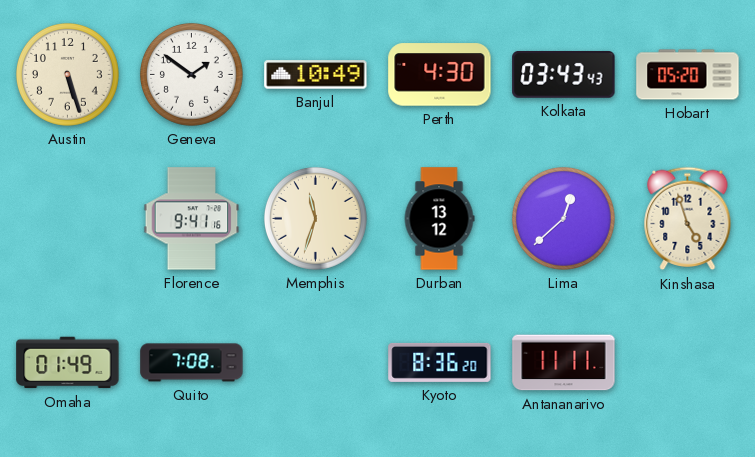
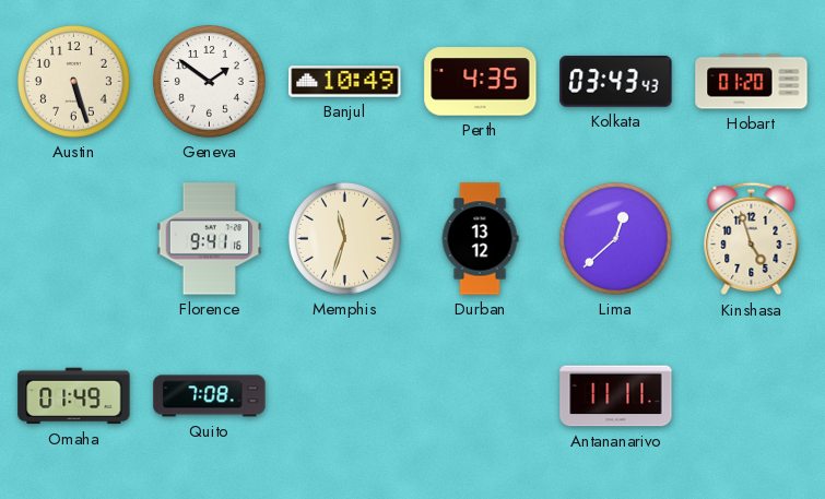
Perth: 4:30 -> 4:35 (481, 82)
Hobart: 05:20 -> 01:20 (752, 82)
Kyoto: 8:36 -> none (440, 362)
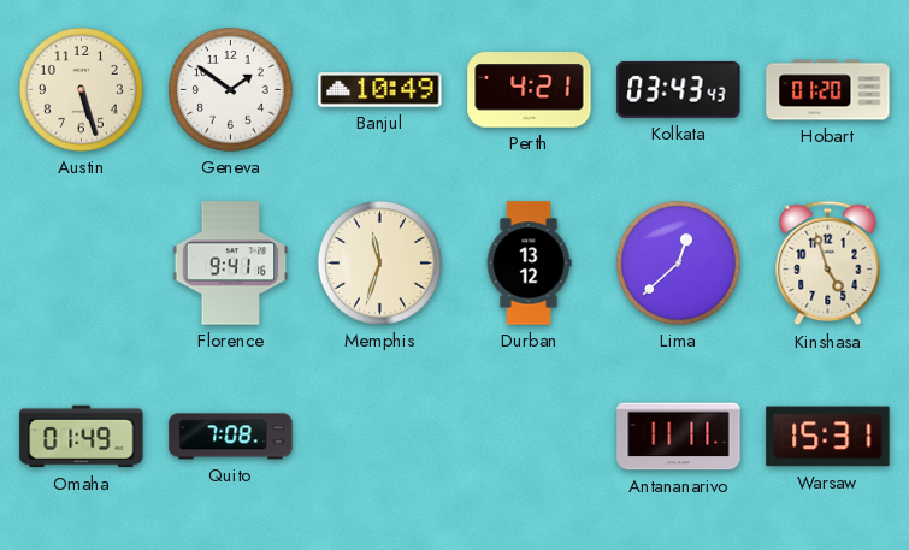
Perth: 4:35 -> 4:21 (530, 90)
Warsaw: none -> 15:31 (828, 437)
